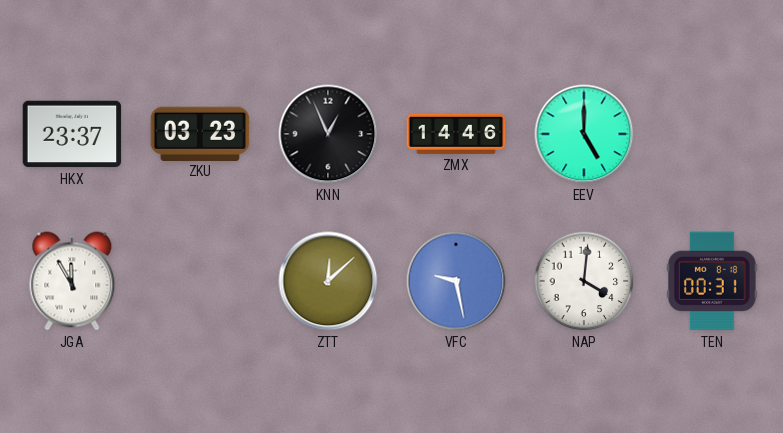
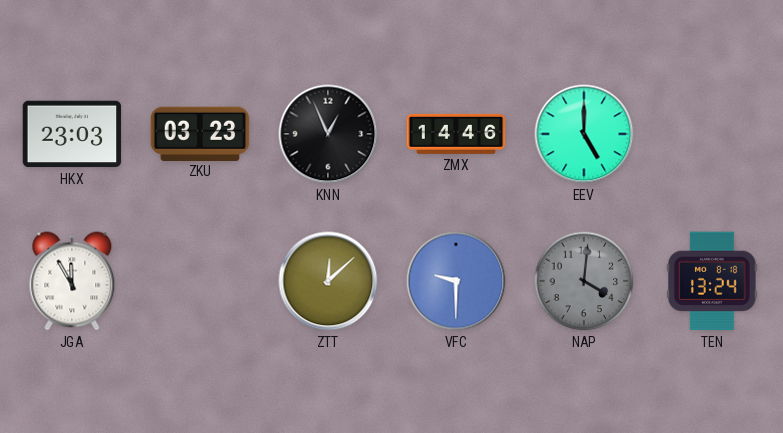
HKX: 23:37 -> 23:03 (72, 134)
VFC: 9:28 -> 9:30 (456, 281)
NAP dial: white -> grey (584, 281)
TEN: 00:31 -> 13:24 (712, 281)
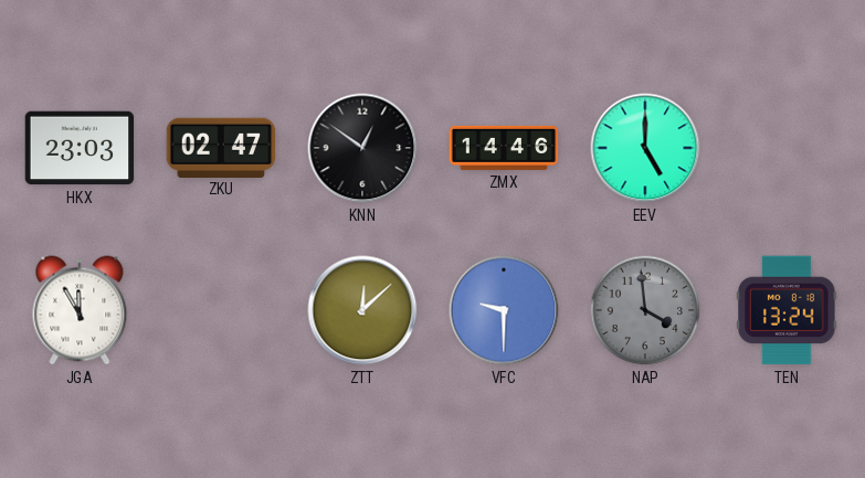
ZKU: 03:23 -> 02:47 (221, 147)
KNN: 12:56 -> 12:51 (362, 148)
NAP: 4:01 -> 3:59 (645, 310)
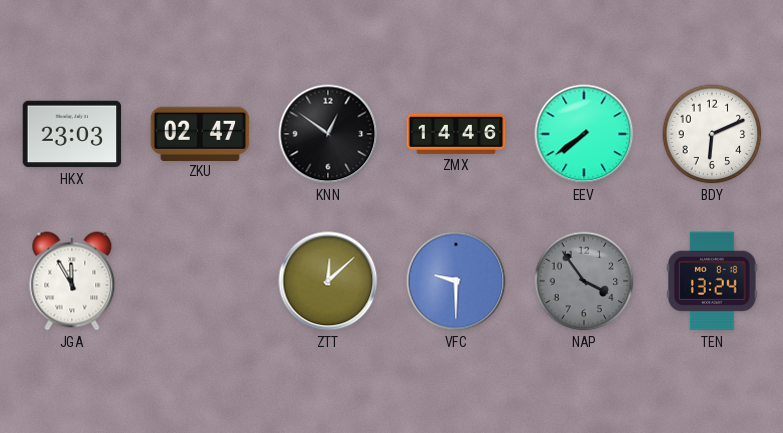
EEV: 5:00 -> 7:39 (584, 134)
BDY: none -> 6:11 (712, 134)
NAP: 3:59 -> 3:54 (584, 281)
